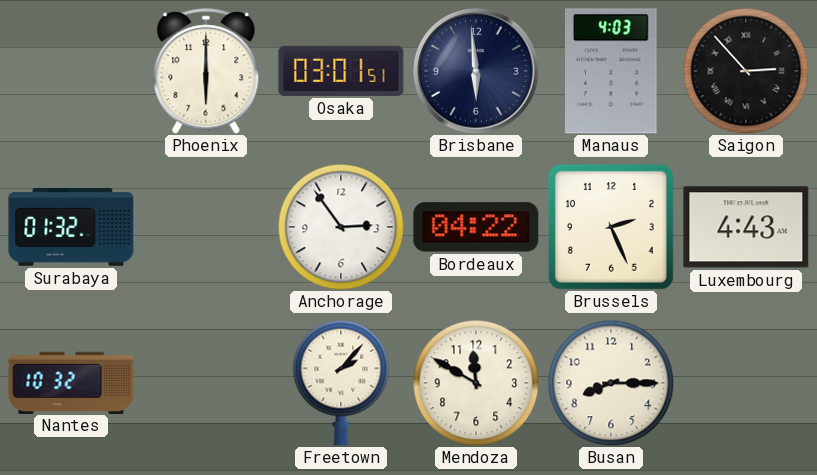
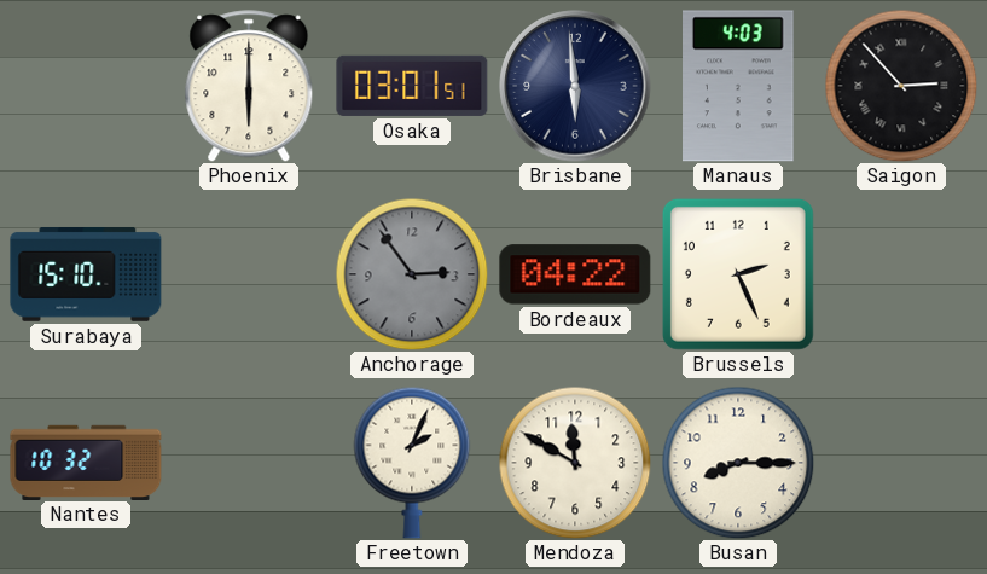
Surabaya: 01:32 -> 15:10 (86, 274)
Anchorage dial: white -> grey (412, 274)
Luxembourg: 4:43 -> none (746, 227)
Freetown: 2:07 -> 2:04 (412, 463)
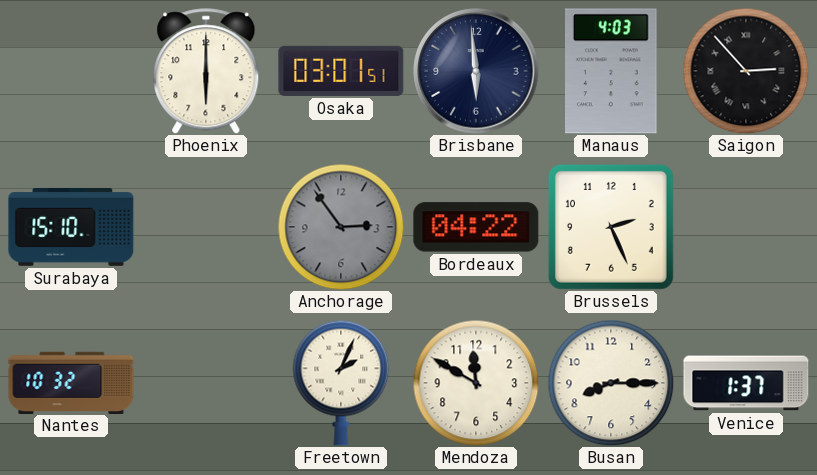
Venice: none -> 1:37 (746, 383)
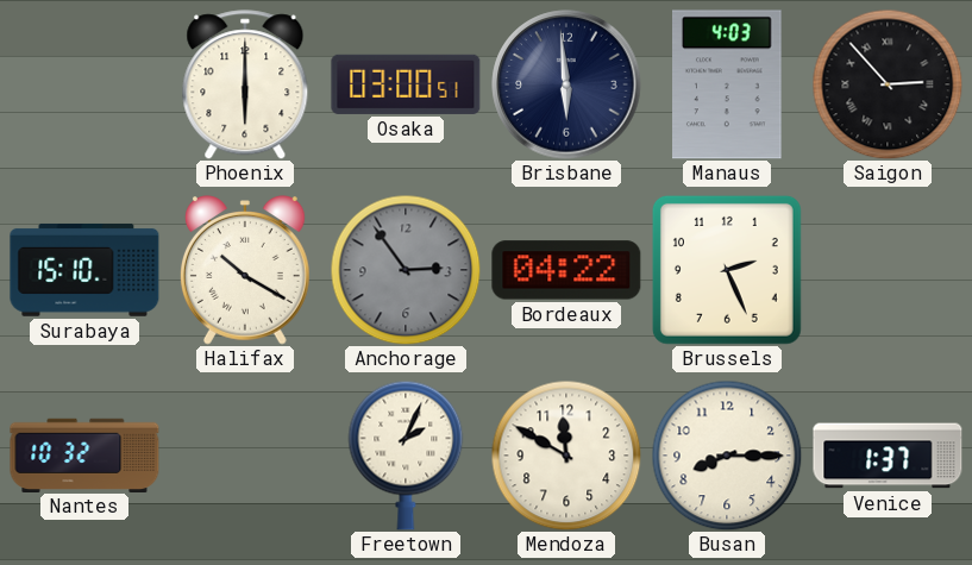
Osaka: 03:01 -> 03:00 (406, 84)
Halifax: none -> 10:20 (245, 270)
